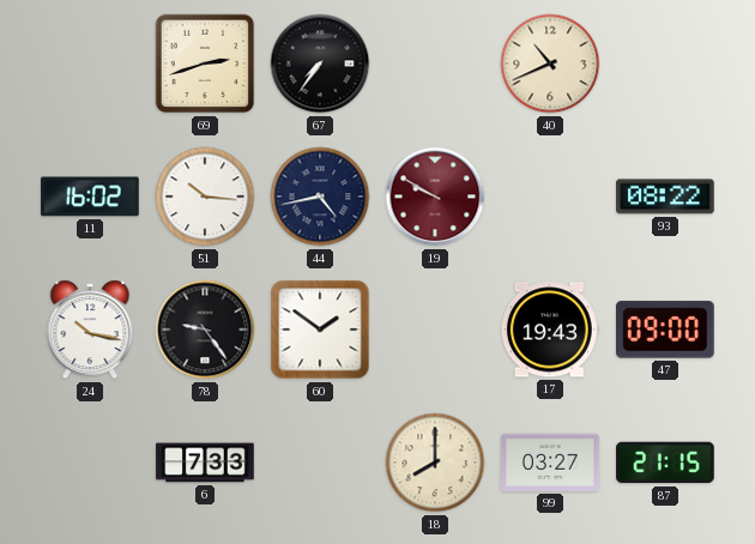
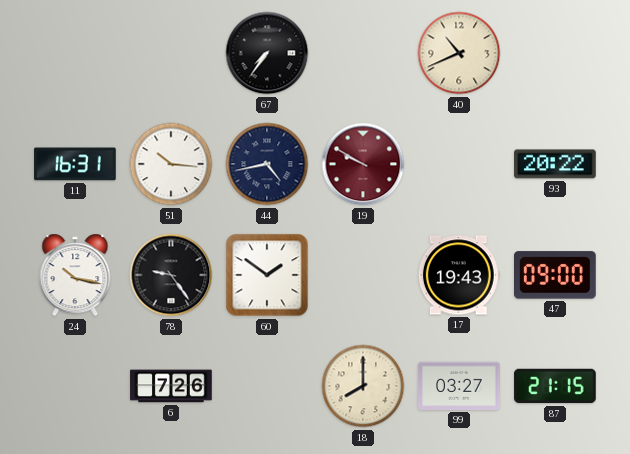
69: 2:42 -> none (205, 64)
11: 16:02 -> 16:31 (75, 164)
93: 08:22 -> 20:22 (555, 164)
6: 7:33 -> 7:26 (171, 386)
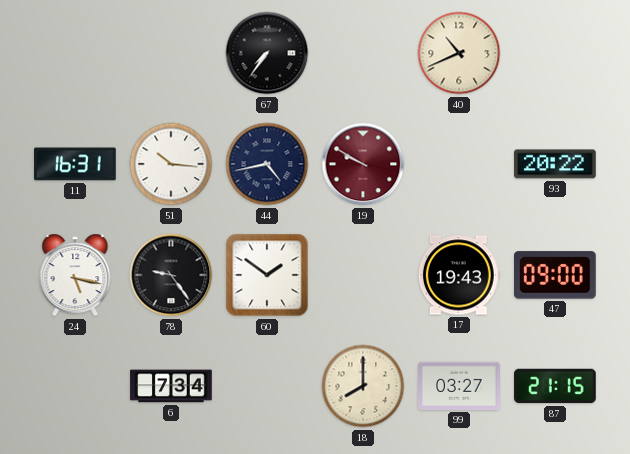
24: 10:17 -> 5:17 (75, 275)
6: 7:26 -> 7:34 (171, 386)
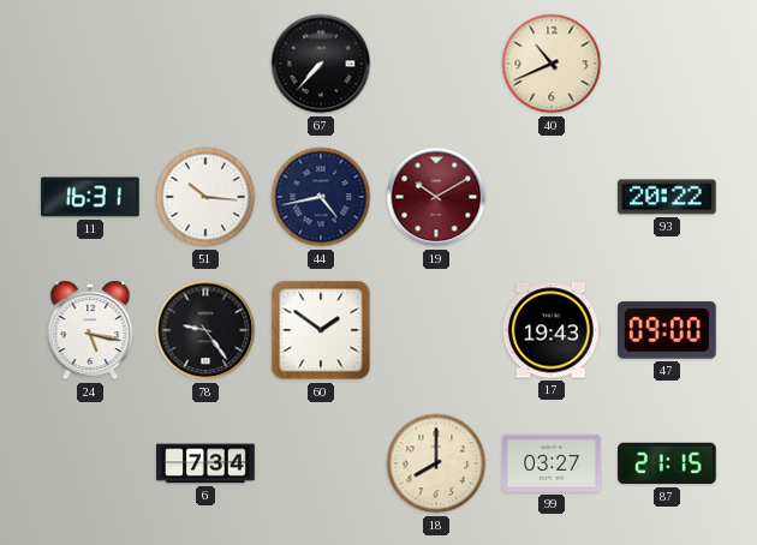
67: 7:36 -> 7:37 (321, 64)
19: 9:50 -> 10:10 (436, 197)
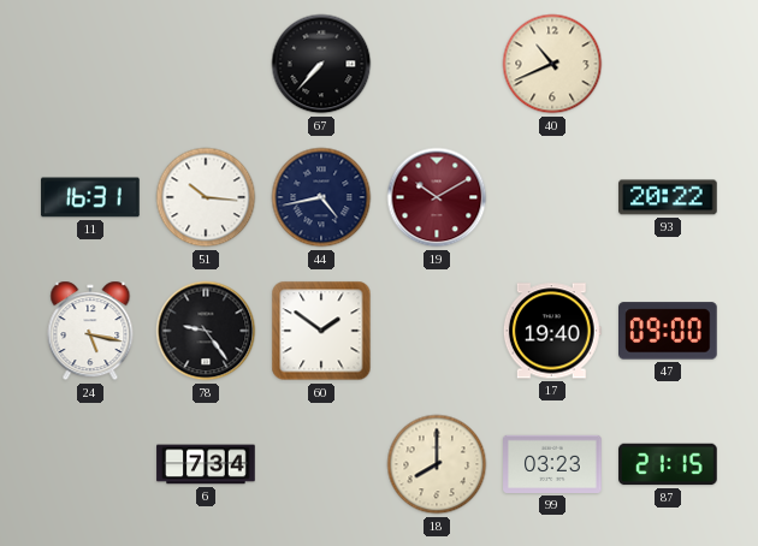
17: 19:43 -> 19:40 (552, 331)
99: 03:27 -> 03:23 (552, 464)
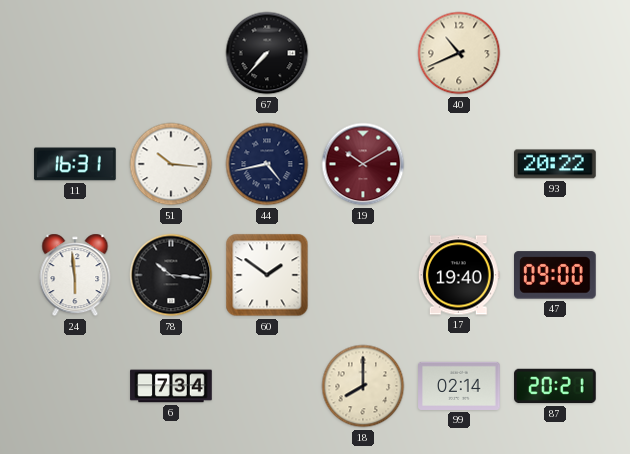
24: 5:17 -> 5:59 (75, 275)
78: 9:24 -> 10:16 (171, 275)
99: 03:23 -> 02:14 (459, 386)
87: 21:15 -> 20:21 (555, 386)
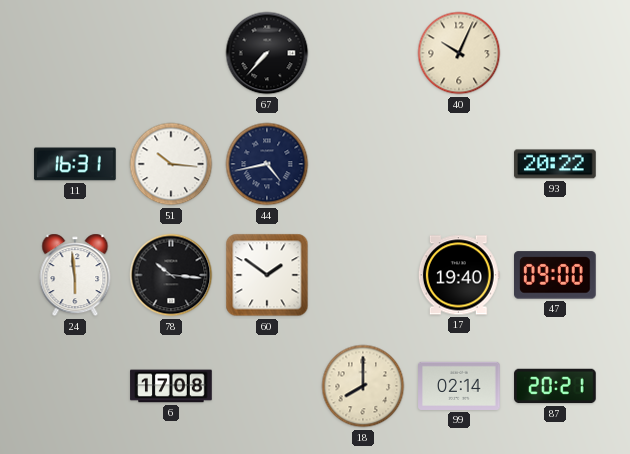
40: 10:41 -> 10:04 (459, 53)
19: 10:10 -> none (363, 164)
6: 7:34 -> 17:08 (171, 386)
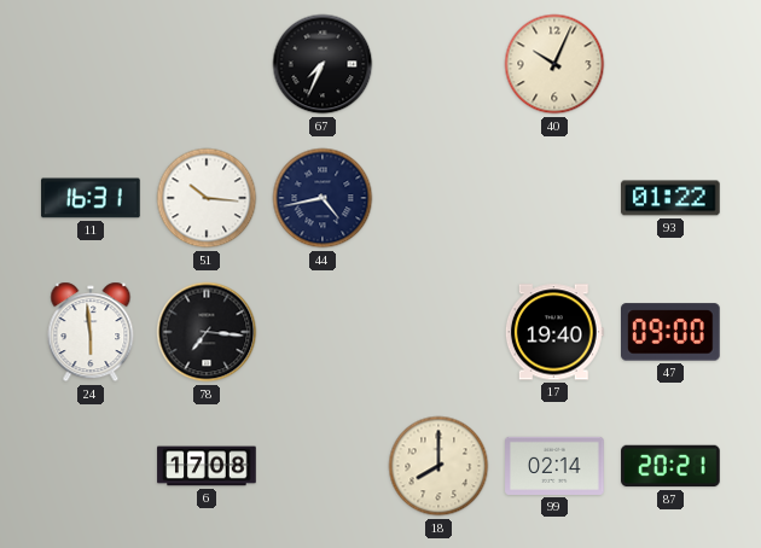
67: 7:37 -> 7:34 (323, 64)
93: 20:22 -> 01:22 (670, 198)
78: 10:16 -> 7:16 (207, 332)
60: 1:51 -> none (267, 275)
